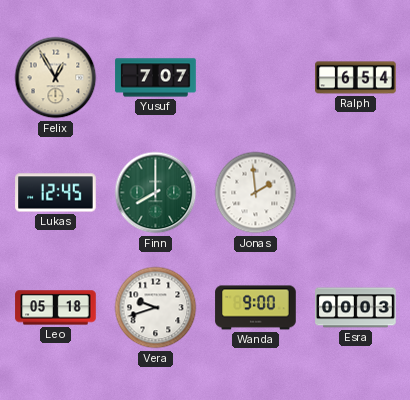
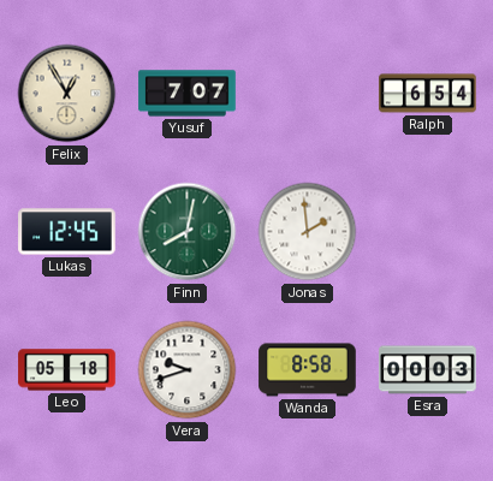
Finn: 8:00 -> 8:02 (188, 232)
Wanda: 9:00 -> 8:58 (308, 370)
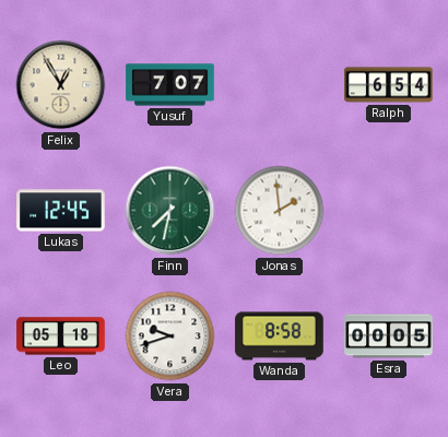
Finn: 8:02 -> 7:32 (170, 211)
Esra: 00:03 -> 00:05 (389, 336)
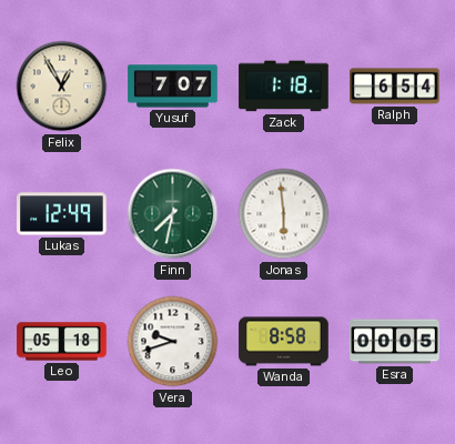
Zack: none -> 1:18 (284, 87)
Lukas: 12:45 -> 12:49 (62, 214)
Jonas: 1:59 -> 5:59 (284, 214)
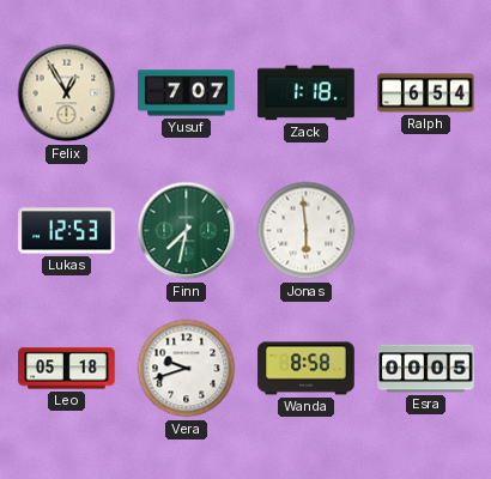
Lukas: 12:49 -> 12:53 (67, 231)
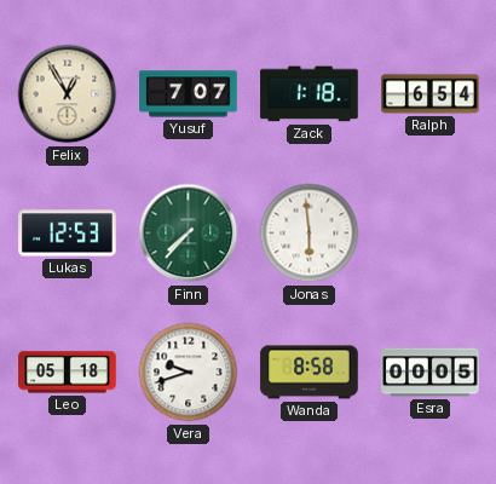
Finn: 7:32 -> 7:37 (189, 234)
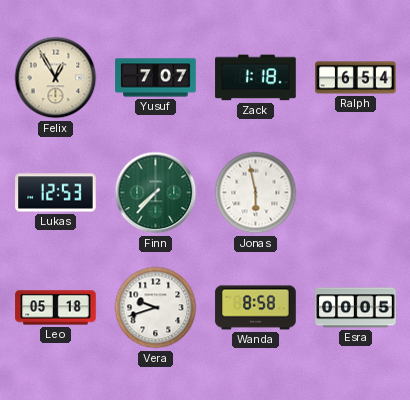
Jonas: 5:59 -> 5:58 (256, 193)
